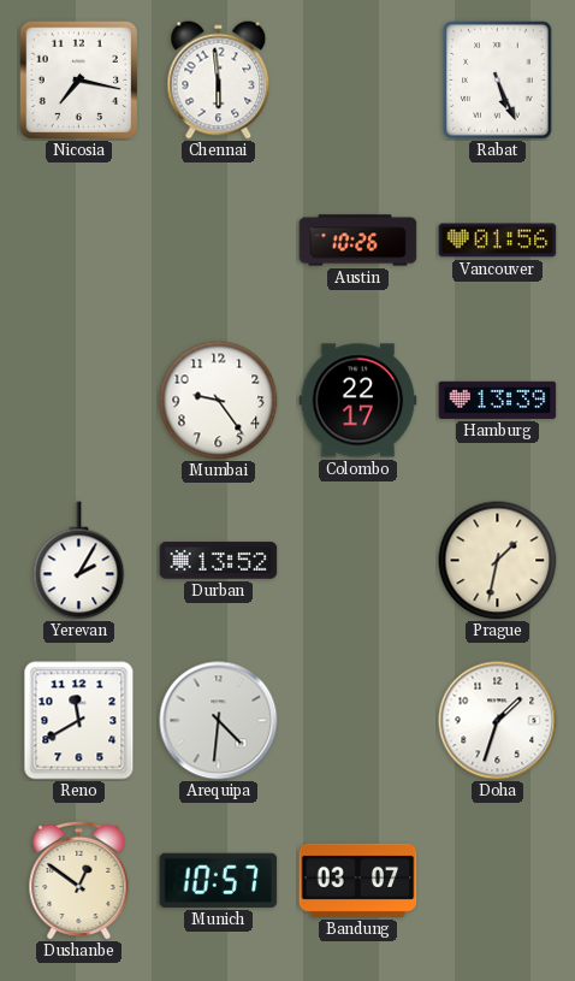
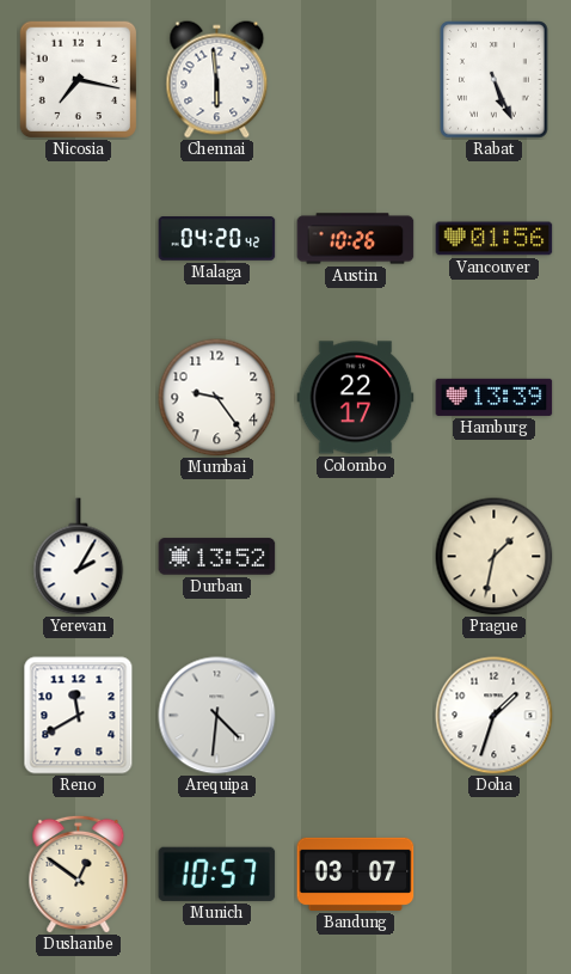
Malaga: none -> 04:20 (217, 239)
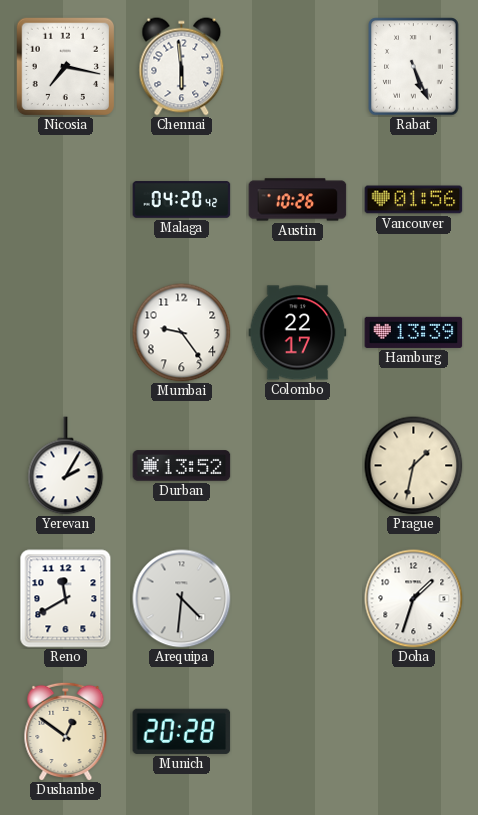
Munich: 10:57 -> 20:28 (182, 731)
Bandung: 03:07 -> none (356, 874)
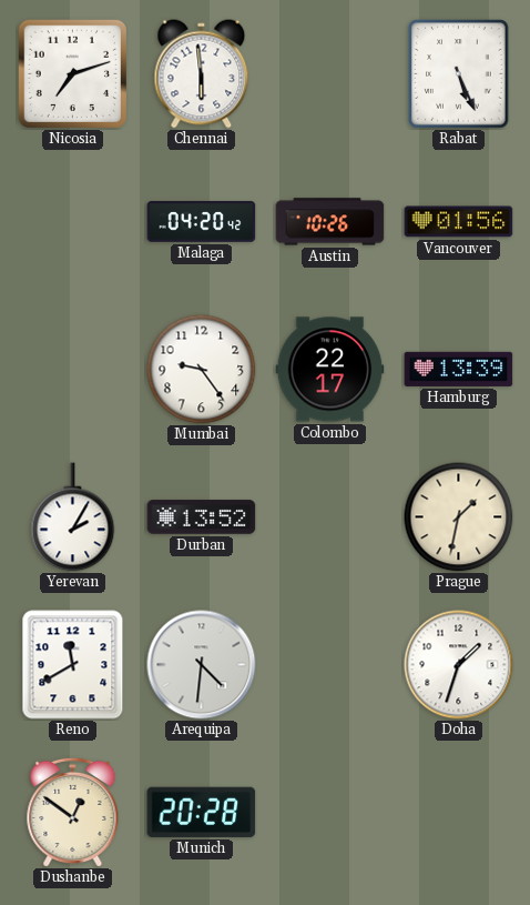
Nicosia: 7:17 -> 7:12 (72, 73)
